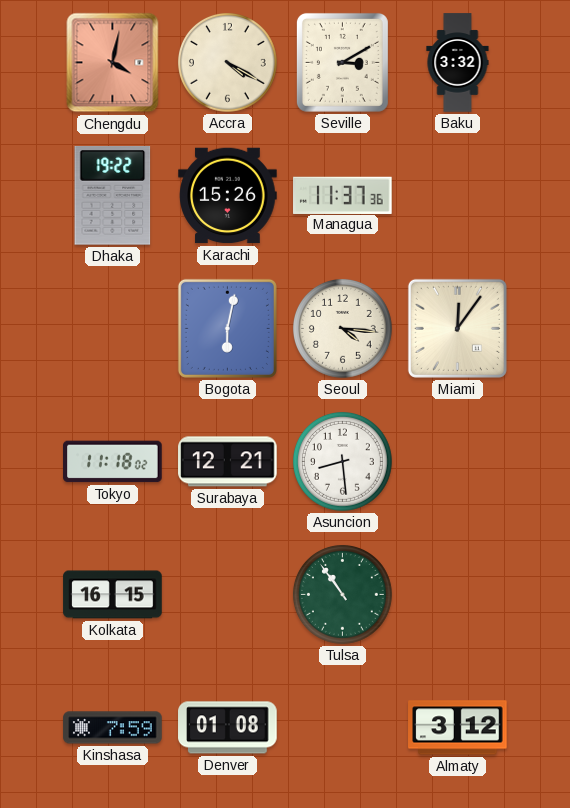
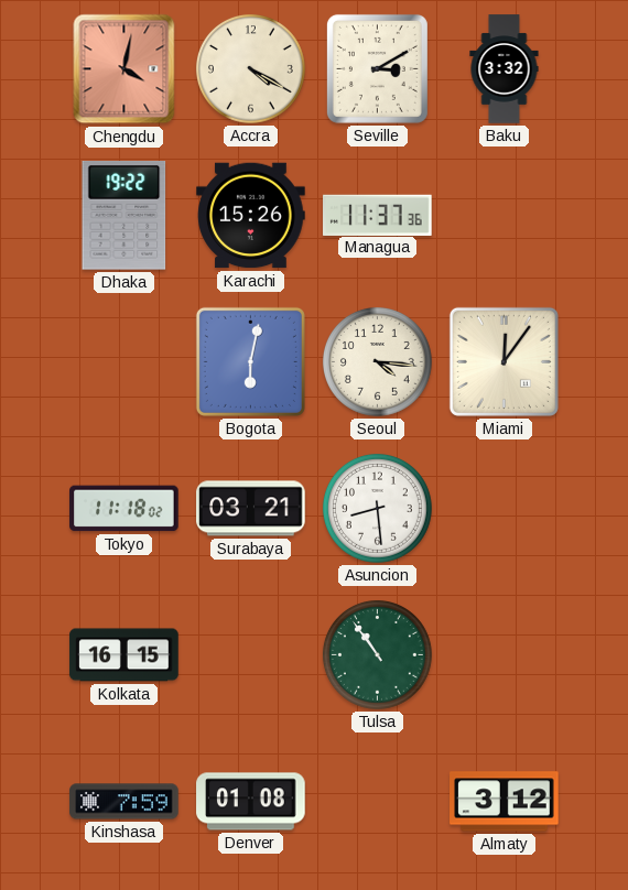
Surabaya: 12:21 -> 03:21 (251, 509)
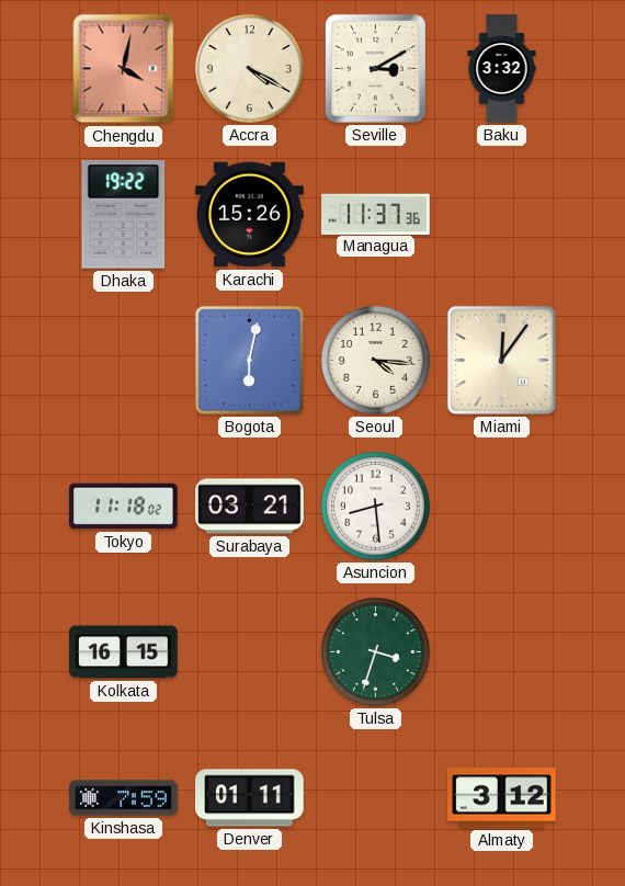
Tulsa: 10:54 -> 3:33 (375, 651)
Denver: 01:08 -> 01:11 (250, 798)
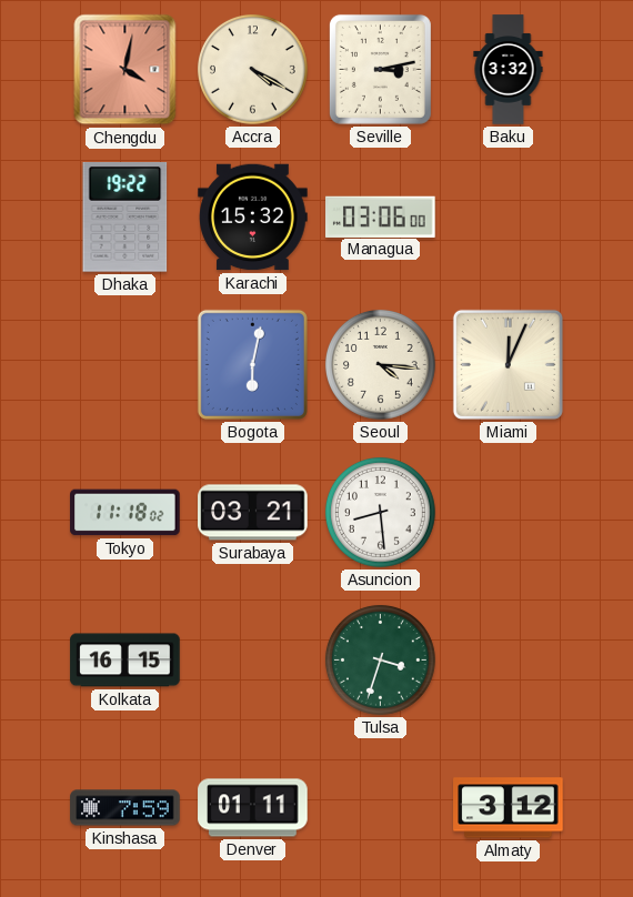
Seville: 3:10 -> 3:13 (380, 69)
Karachi: 15:26 -> 15:32 (253, 218)
Managua: 11:37 -> 03:06 (381, 216)
Miami: 12:06 -> 12:04 (508, 364)
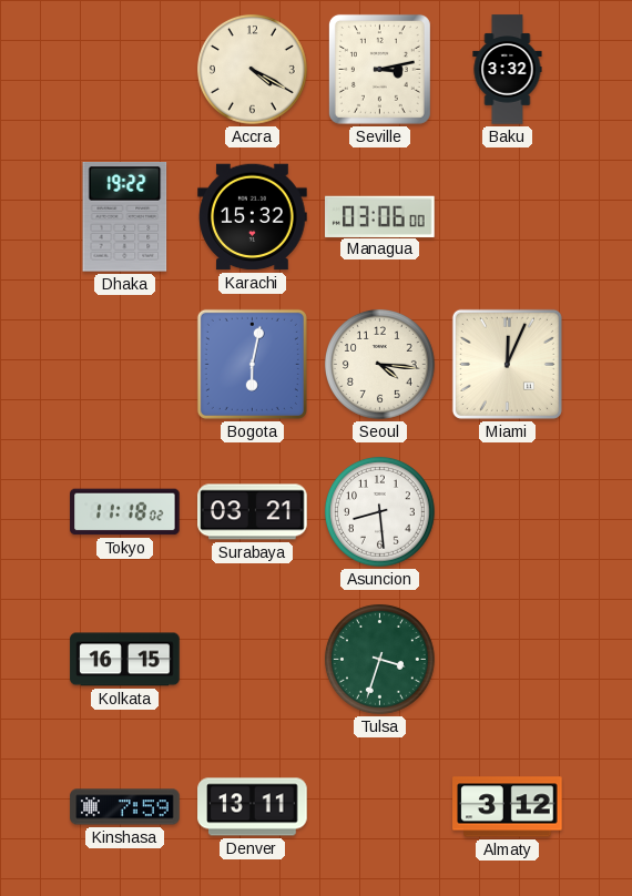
Chengdu: 4:02 -> none (125, 70)
Denver: 01:11 -> 13:11 (253, 807)
